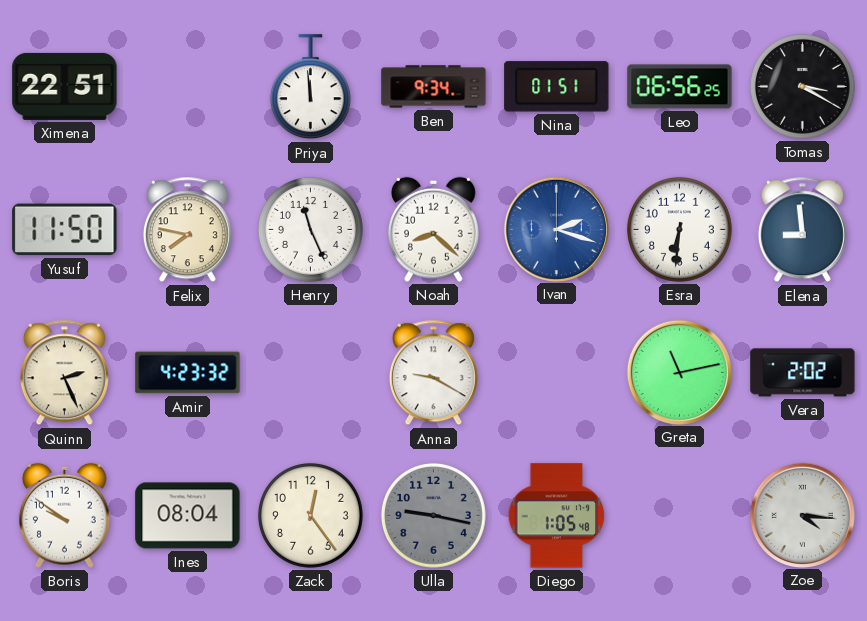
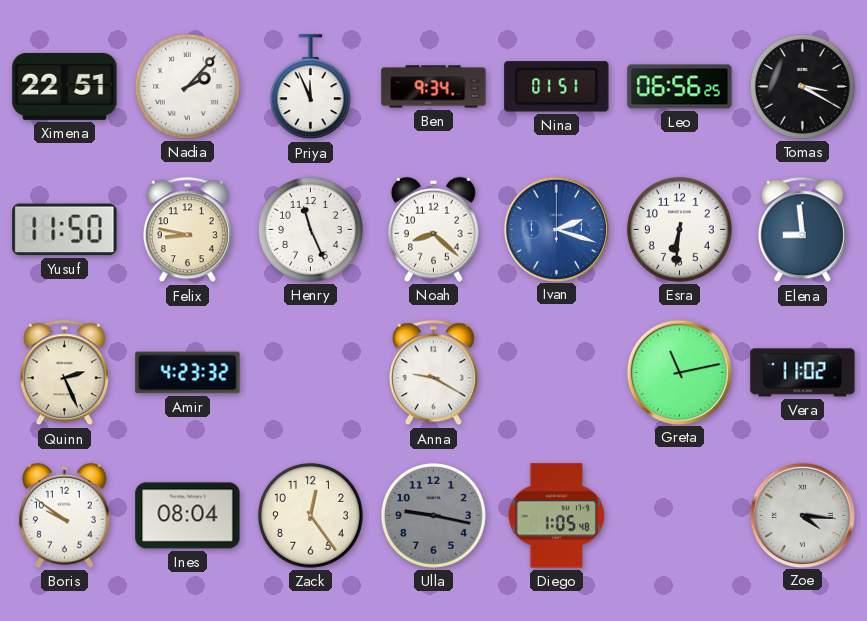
Nadia: none -> 2:07 (187, 86)
Priya: 11:59 -> 11:56 (310, 87)
Felix: 7:47 -> 8:47 (187, 230)
Vera: 2:02 -> 11:02 (803, 373)
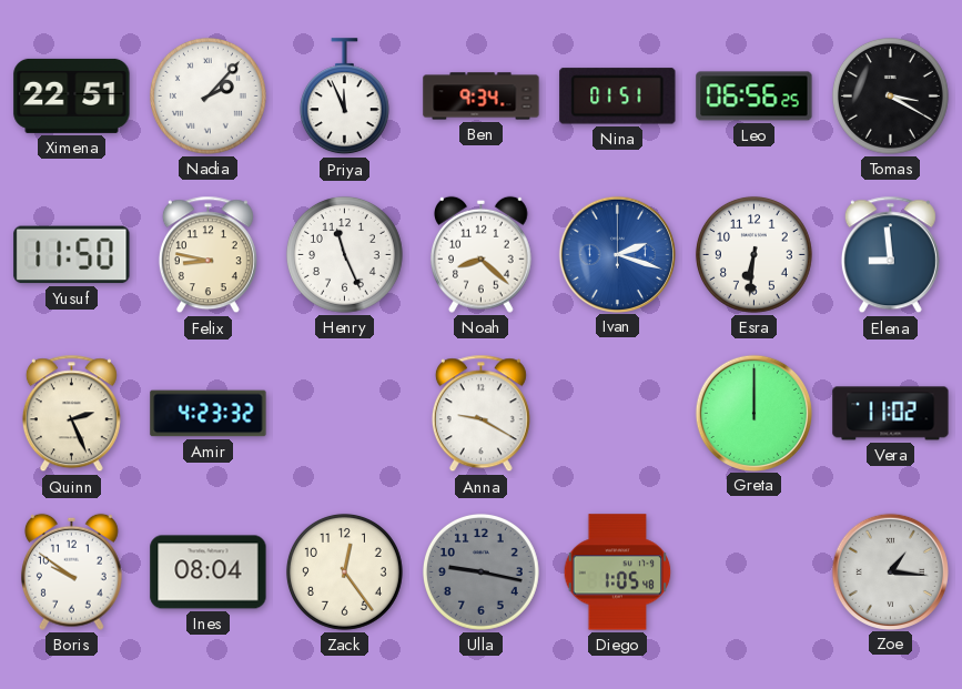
Greta: 11:13 -> 12:00 (753, 413)
Zoe: 4:16 -> 1:16 (890, 571)
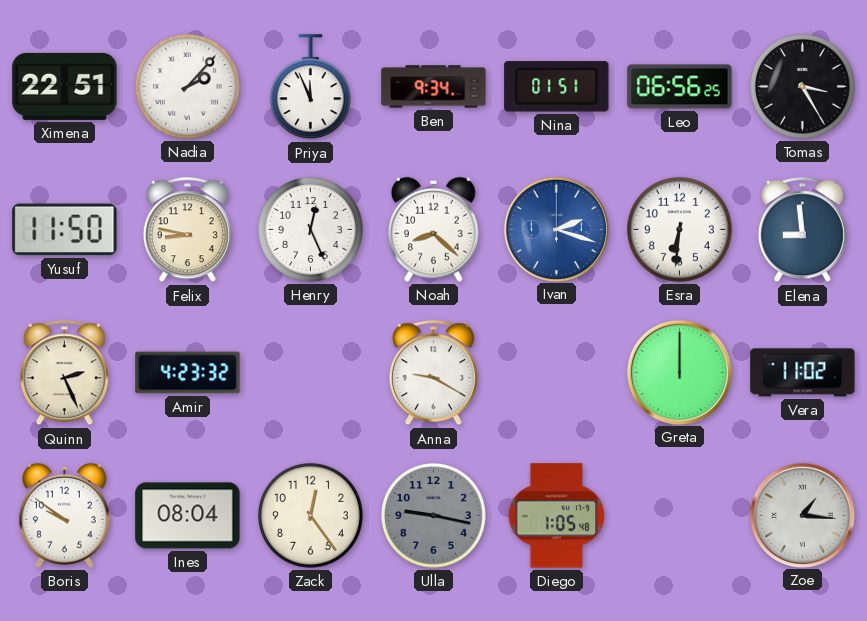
Tomas: 3:20 -> 3:25 (802, 86)
Henry: 11:26 -> 12:26 (310, 229)
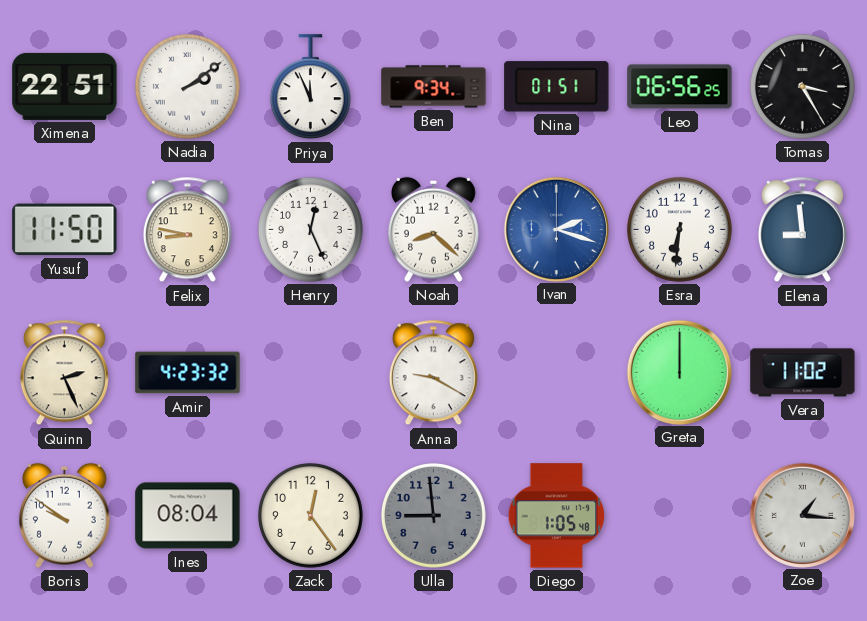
Nadia: 2:07 -> 2:09 (187, 86)
Ulla: 9:17 -> 8:59 (433, 515)
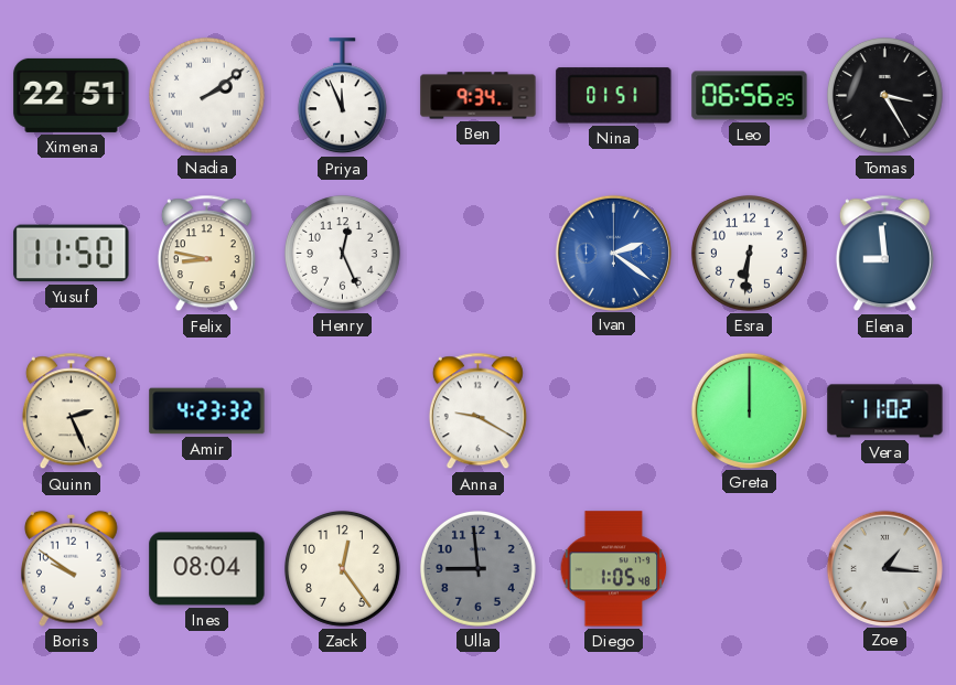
Noah: 8:22 -> none (433, 229)
Ivan: 2:18 -> 2:21 (613, 253)
